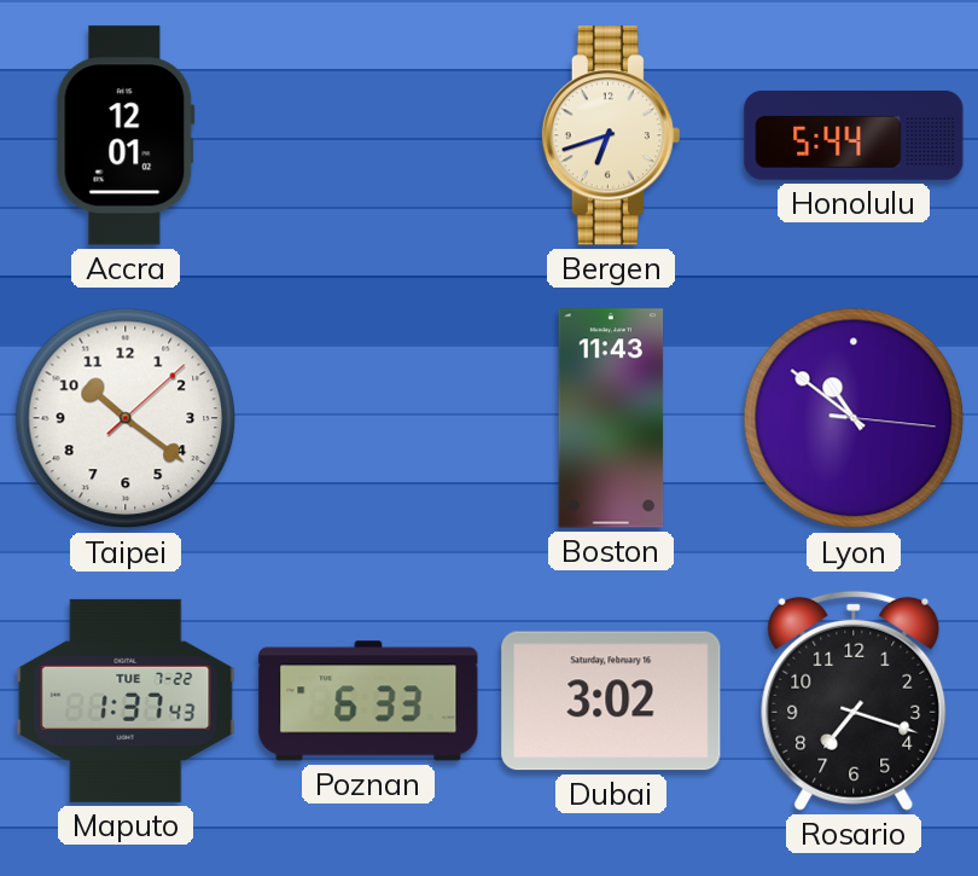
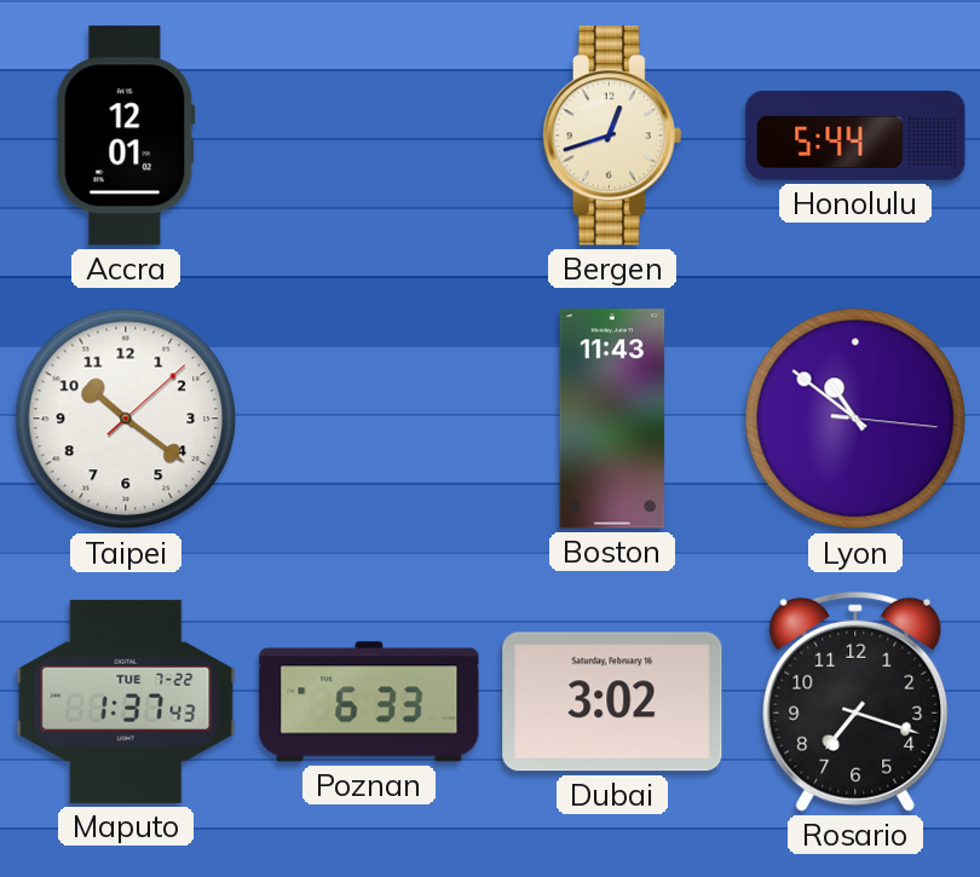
Bergen: 6:42 -> 12:42 (612, 135)
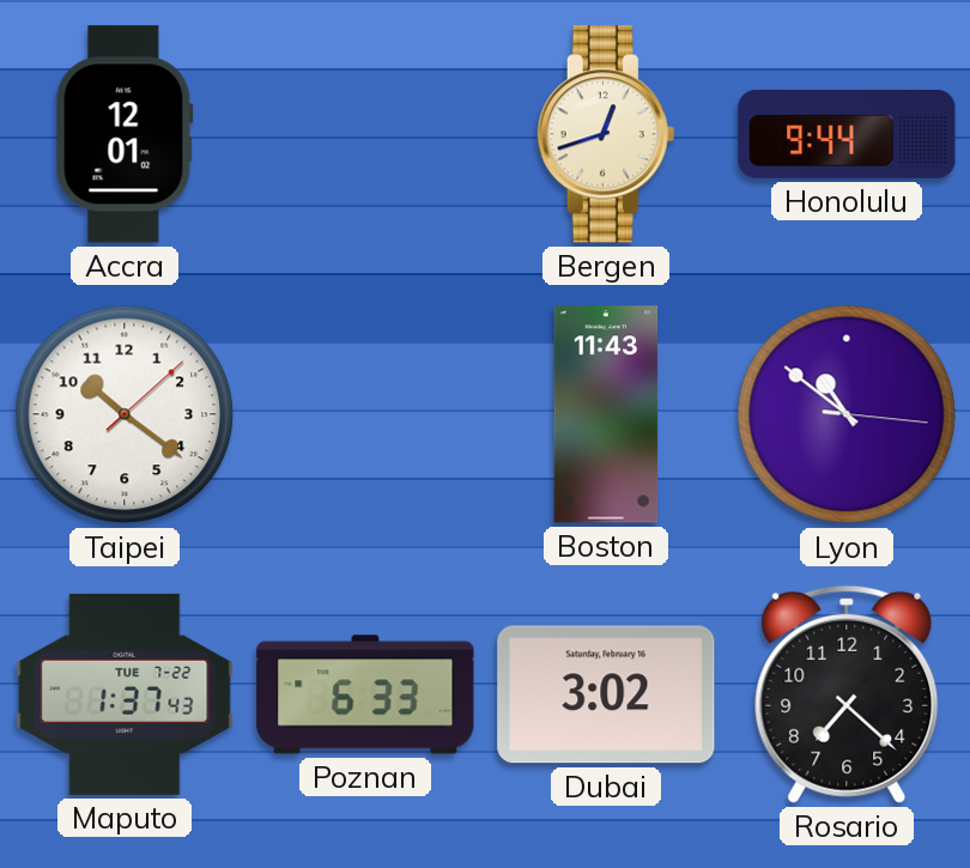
Honolulu: 5:44 -> 9:44 (847, 134)
Rosario: 7:18 -> 7:22 (847, 694)
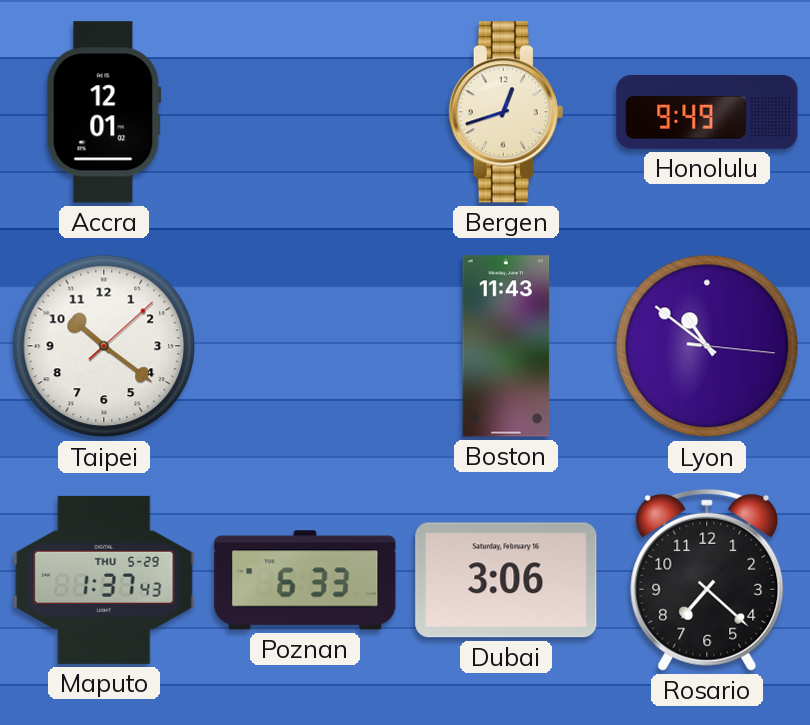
Honolulu: 9:44 -> 9:49 (707, 112)
Maputo date: TUE 7-22 -> THU 5-29 (104, 580)
Dubai: 3:02 -> 3:06 (506, 580)
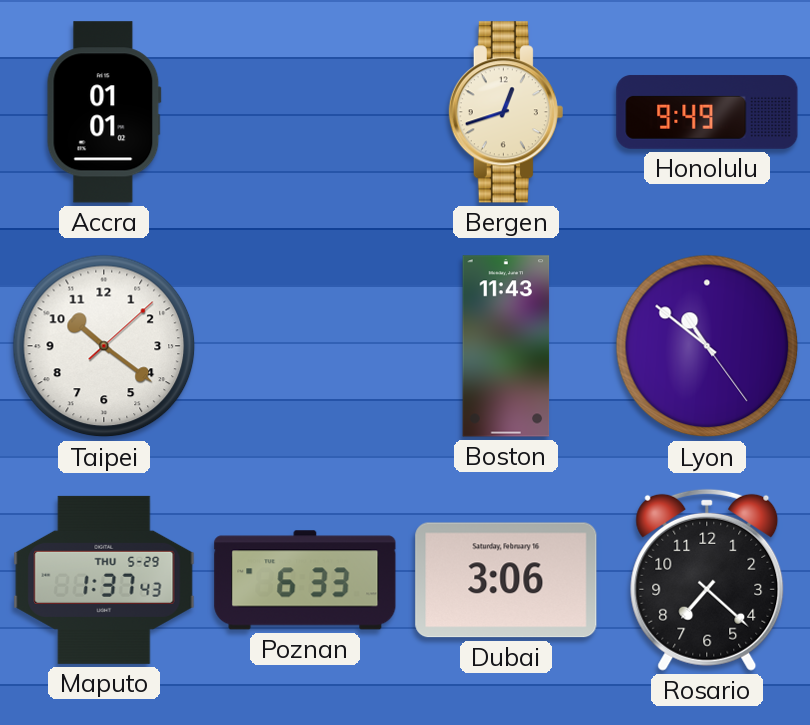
Accra: 12:01 -> 01:01 (104, 112)
Lyon: 10:51:16 -> 10:51:24 (707, 346)
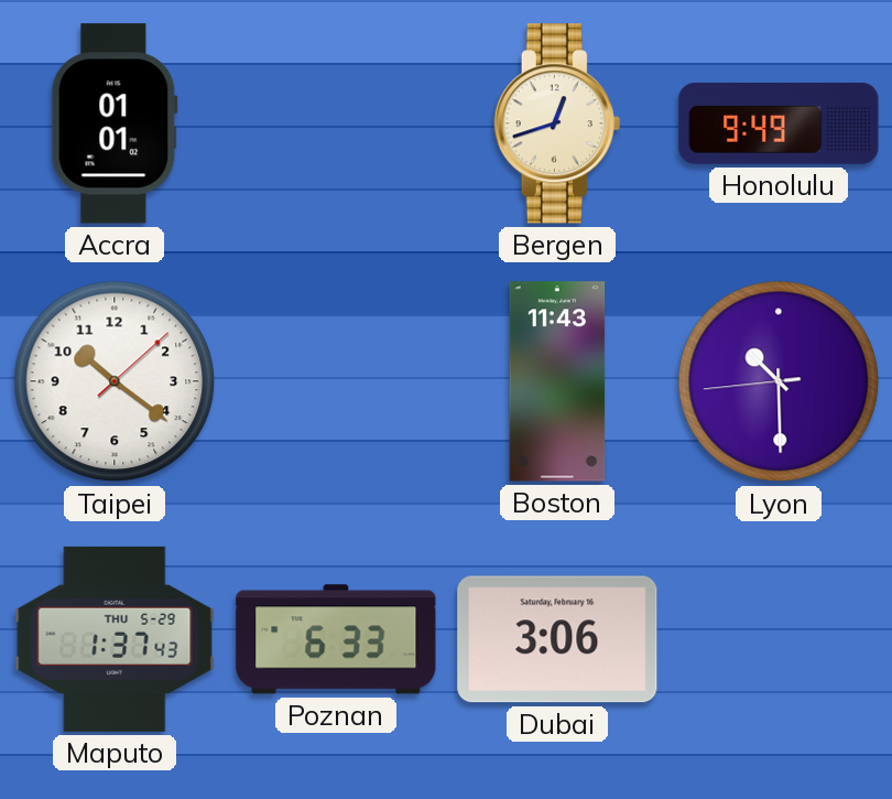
Lyon: 10:51 -> 10:29 (779, 381)
Rosario: 7:22 -> none (707, 580)
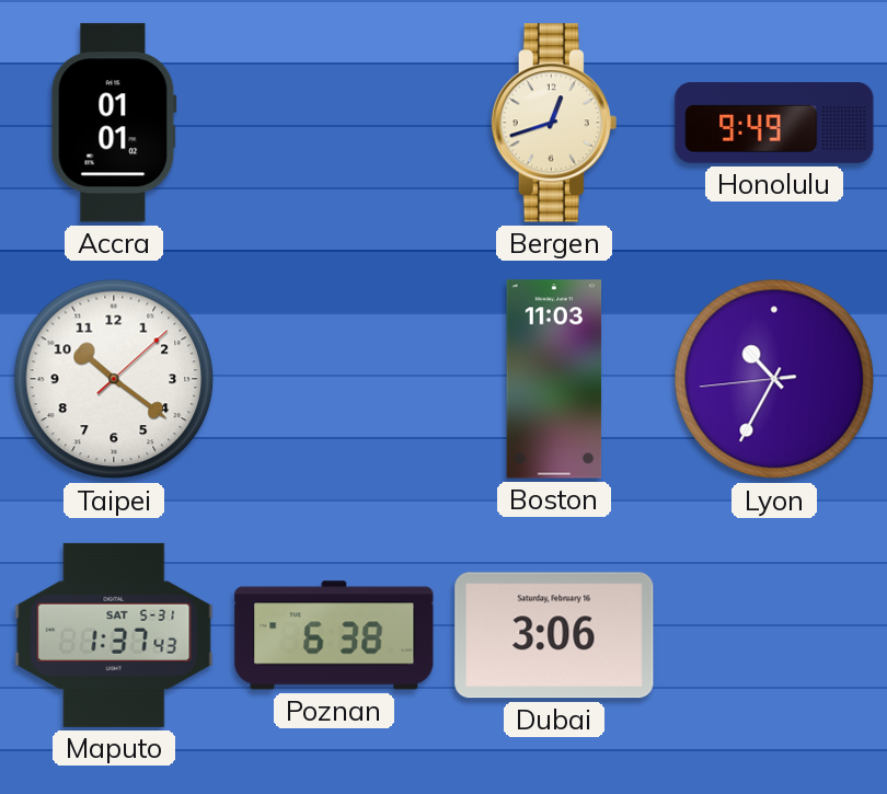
Boston: 11:43 -> 11:03 (554, 379)
Lyon: 10:29 -> 10:34 (774, 379)
Maputo date: THU 5-29 -> SAT 5-31 (114, 635)
Poznan: 6:33 -> 6:38 (334, 635)
